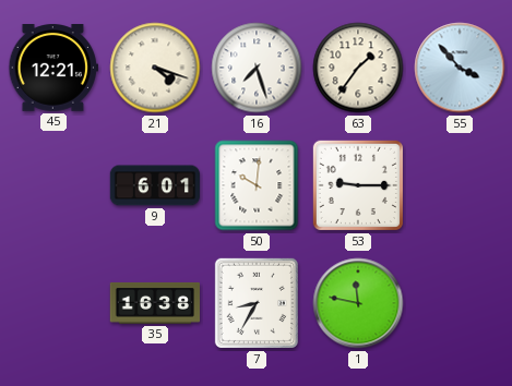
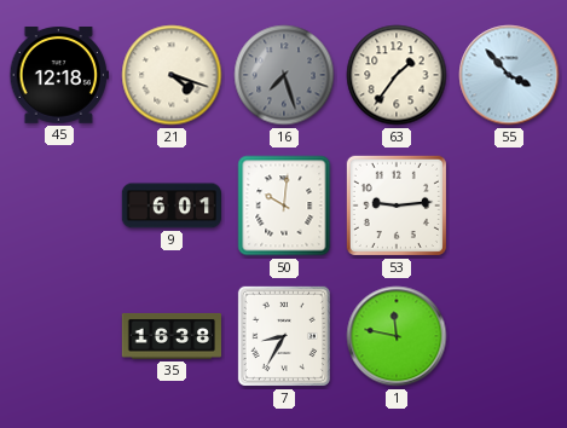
45: 12:21 -> 12:18 (58, 76)
16 dial: white -> grey (284, 75)
53: 9:15 -> 9:14 (397, 206)
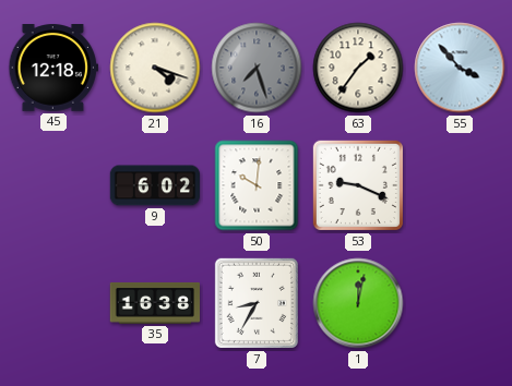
9: 6:01 -> 6:02 (154, 185)
53: 9:14 -> 9:19 (358, 185)
1: 11:47 -> 12:02 (358, 303)
